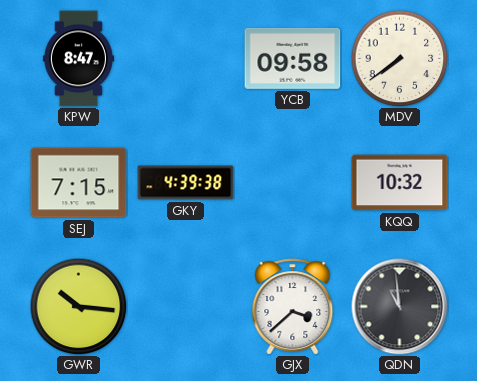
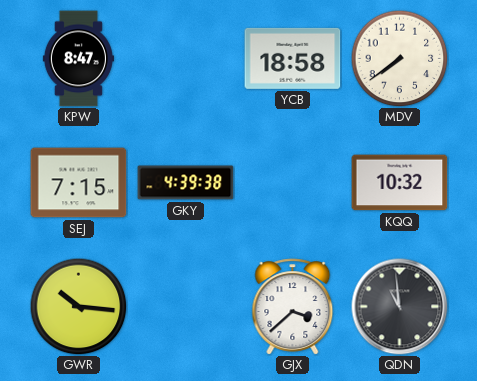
YCB: 09:58 -> 18:58 (293, 58)
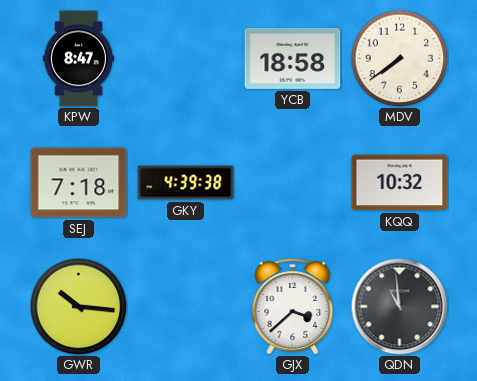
SEJ: 7:15 -> 7:18 (79, 183)
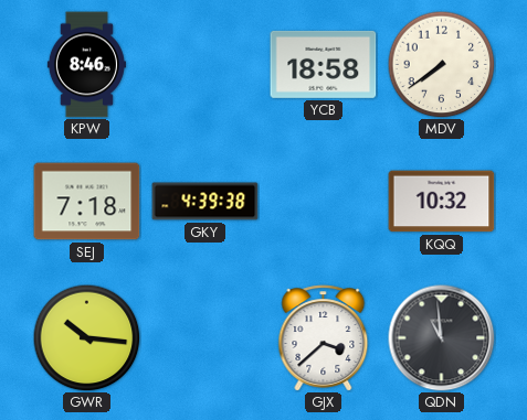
KPW: 8:47 -> 8:46 (86, 65)
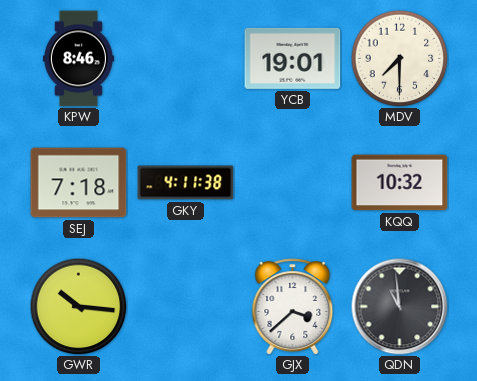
YCB: 18:58 -> 19:01 (293, 58)
MDV: 7:39 -> 7:30 (399, 58)
GKY: 4:39 -> 4:11 (186, 183)
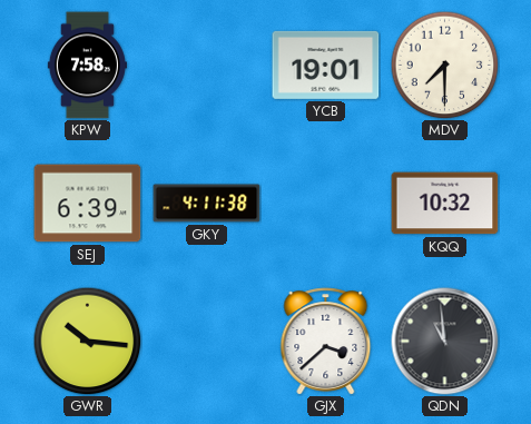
KPW: 8:46 -> 7:58 (87, 66)
SEJ: 7:18 -> 6:39 (88, 204)
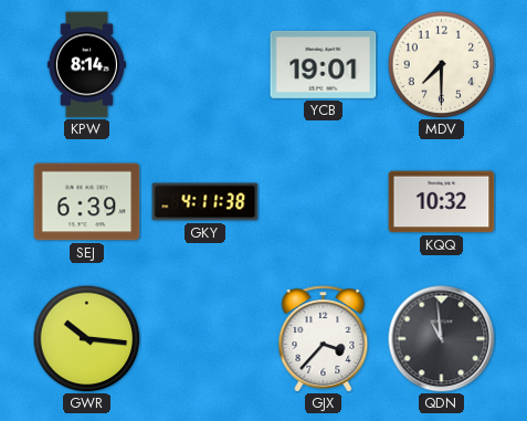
KPW: 7:58 -> 8:14 (86, 65)
GJX: 3:38 -> 3:37 (324, 339)
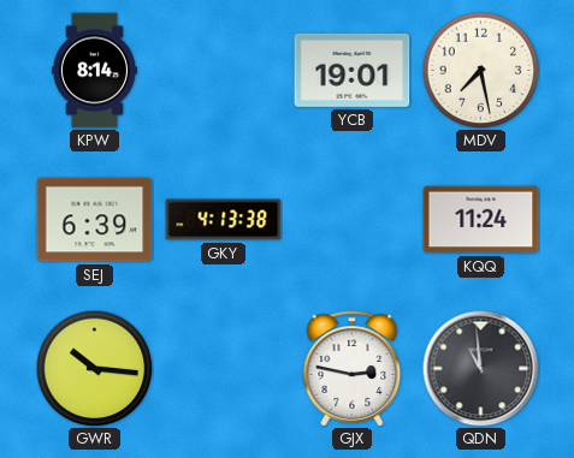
MDV: 7:30 -> 7:28 (480, 70)
GKY: 4:11 -> 4:13 (224, 220)
KQQ: 10:32 -> 11:24 (481, 220)
GJX: 3:37 -> 2:47 (353, 369)
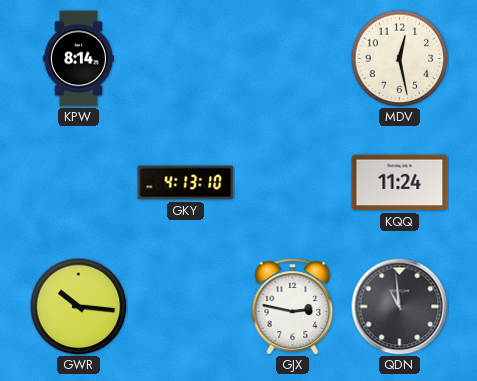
YCB: 19:01 -> none (353, 70)
MDV: 7:28 -> 12:28 (399, 58)
SEJ: 6:39 -> none (95, 220)
GKY: 4:13:38 -> 4:13:10 (186, 183)
